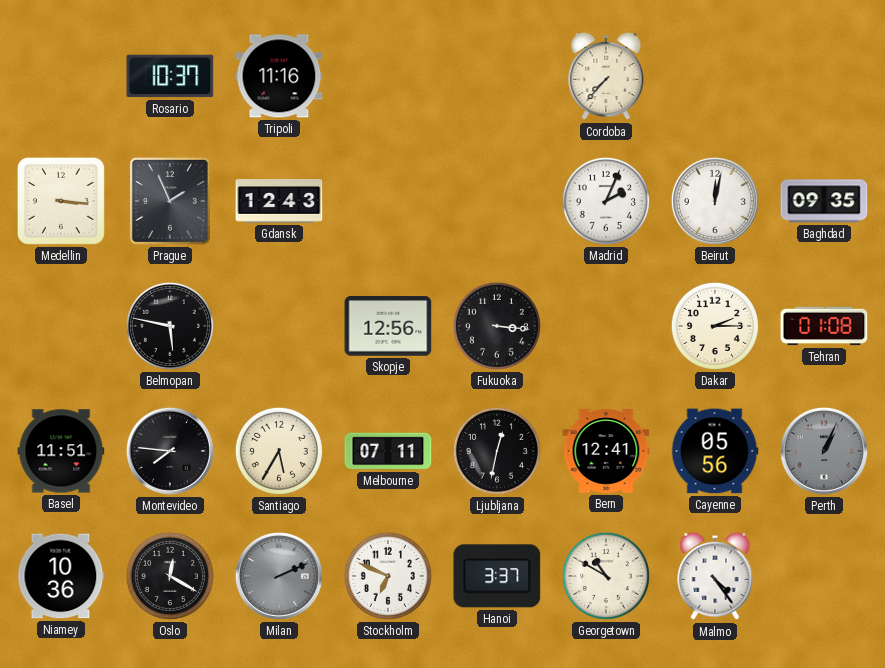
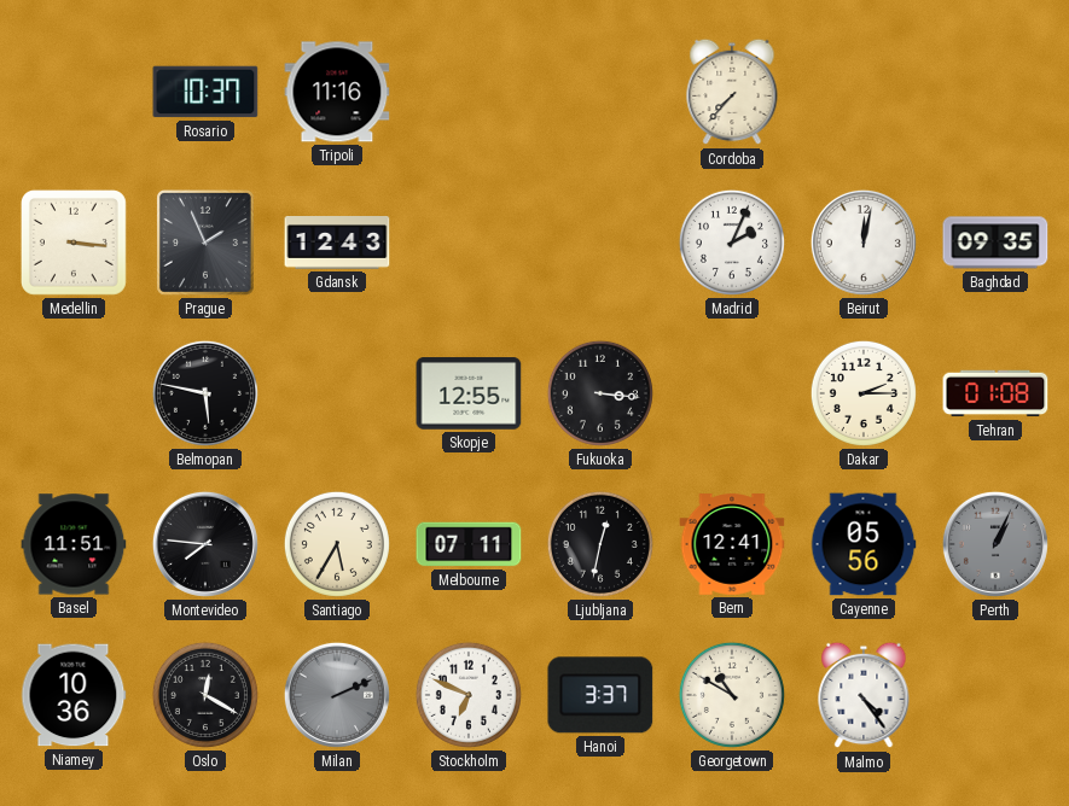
Skopje: 12:56 -> 12:55 (469, 393)
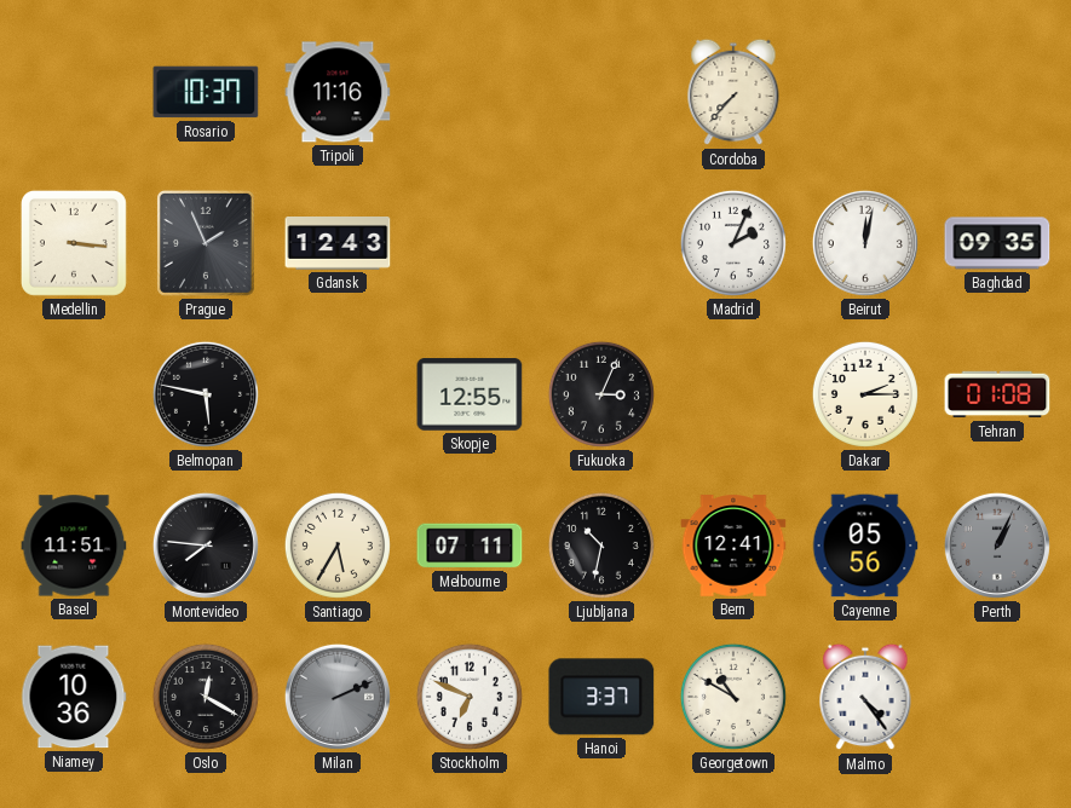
Fukuoka: 3:16 -> 3:04 (601, 394)
Ljubljana: 12:32 -> 10:32 (601, 546)
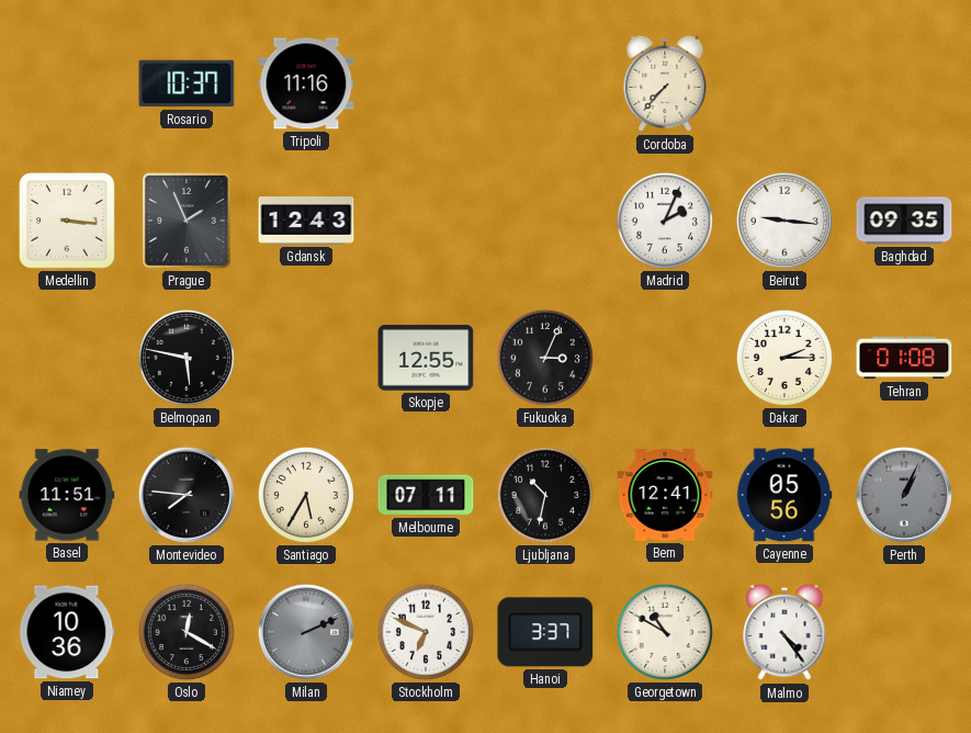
Beirut: 12:02 -> 9:16 (784, 221)
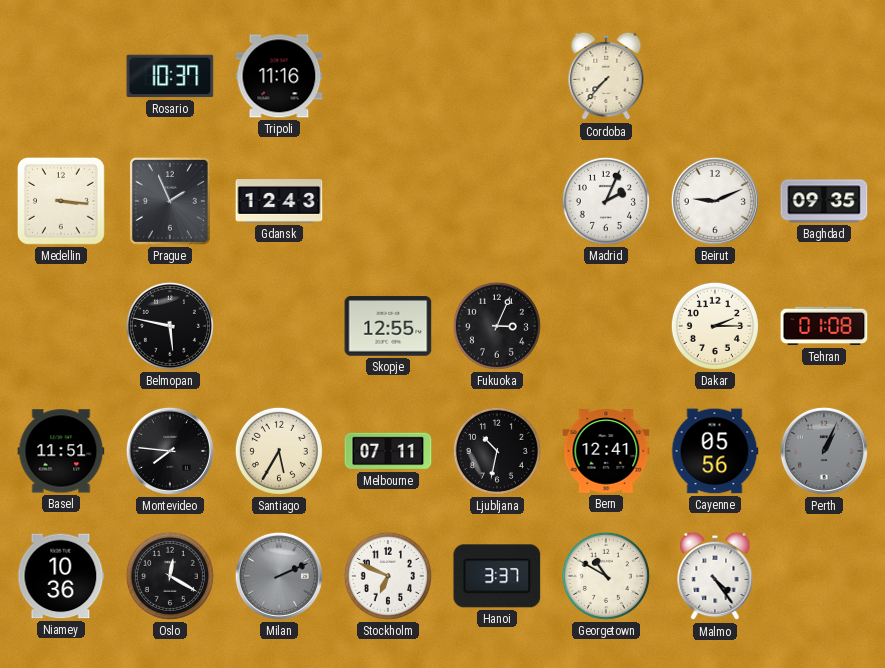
Beirut: 9:16 -> 9:11 (715, 201)
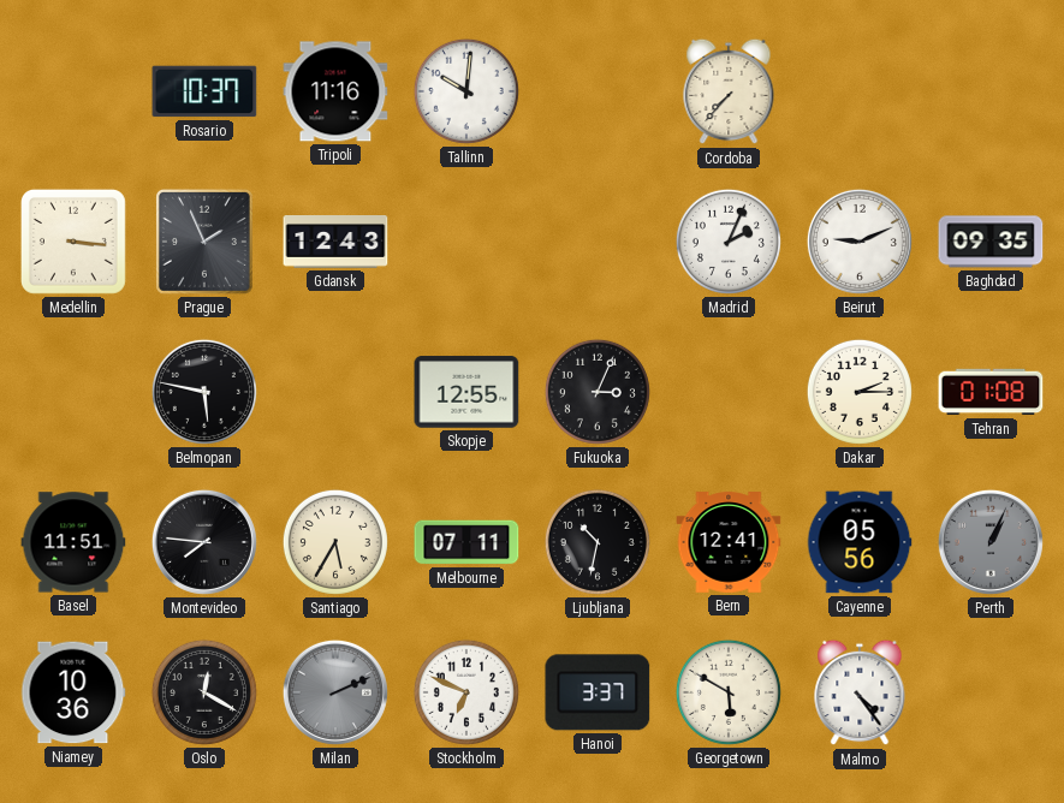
Tallinn: none -> 10:01 (466, 91)
Georgetown: 10:50 -> 5:50 (729, 692)
